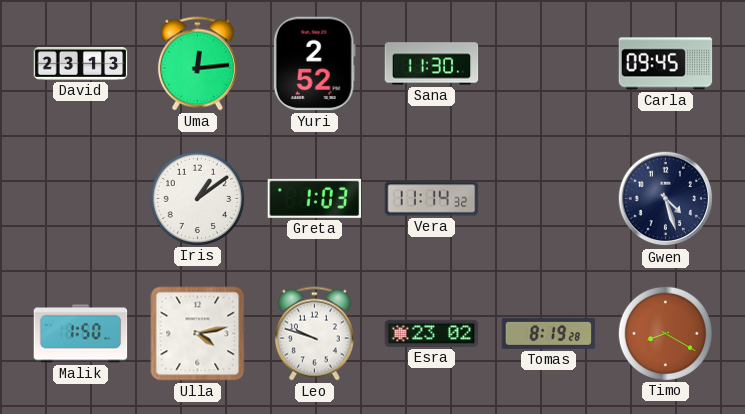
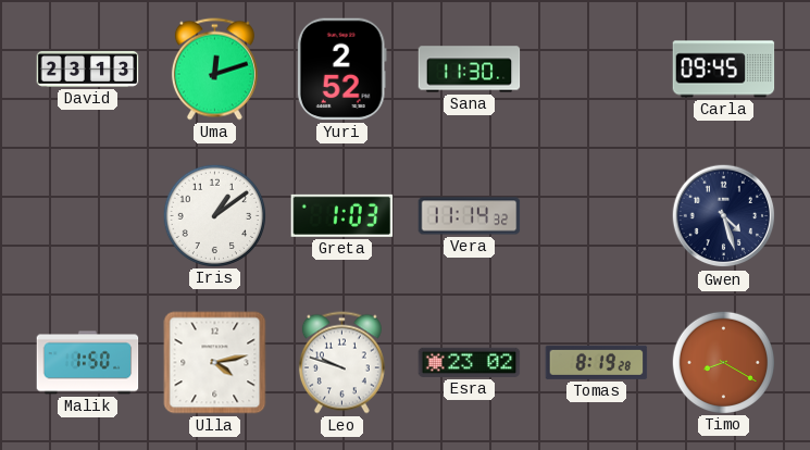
Uma: 12:14 -> 12:12 (214, 70)
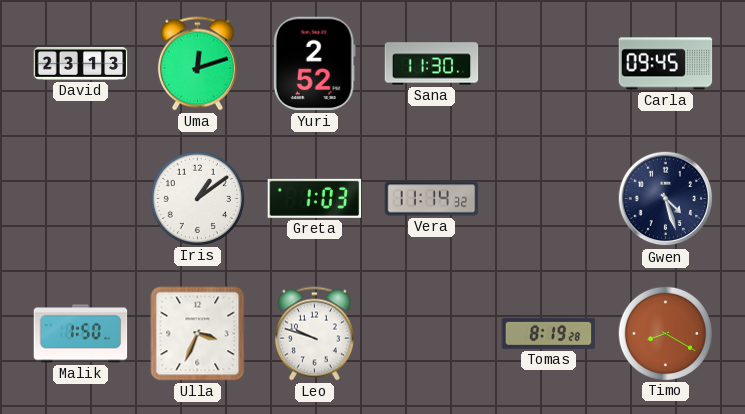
Ulla: 4:13 -> 3:34 (198, 334)
Esra: 23:02 -> none (470, 362)
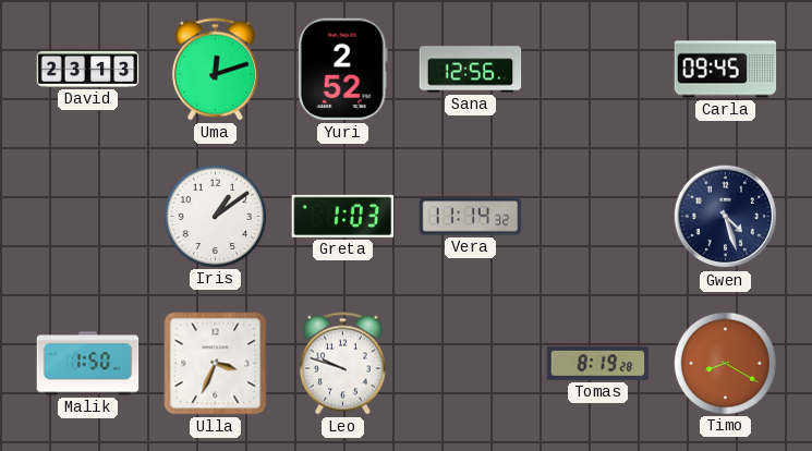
Sana: 11:30 -> 12:56 (471, 70)
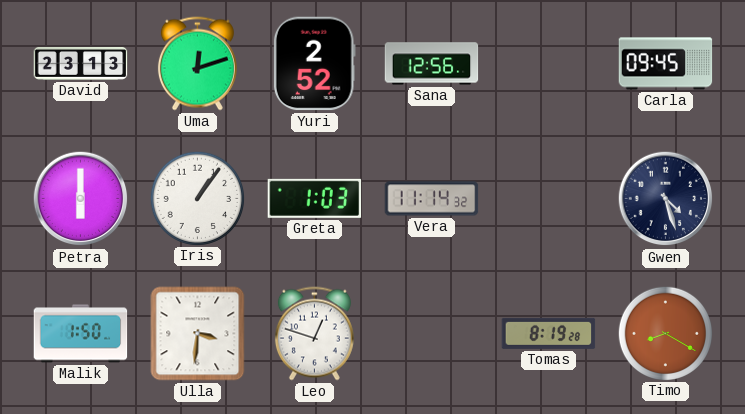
Petra: none -> 6:00 (81, 199)
Iris: 1:09 -> 1:06 (197, 198)
Ulla: 3:34 -> 3:31 (198, 334)
Leo: 9:48 -> 12:48 (314, 334)
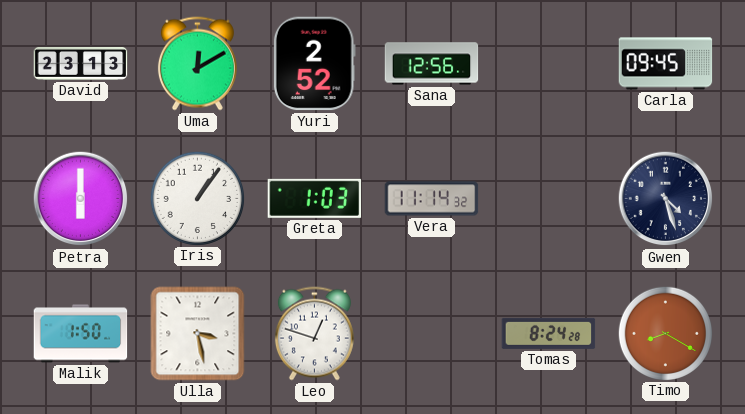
Uma: 12:12 -> 12:10 (197, 64)
Ulla: 3:31 -> 3:28 (198, 334)
Tomas: 8:19 -> 8:24 (549, 333)
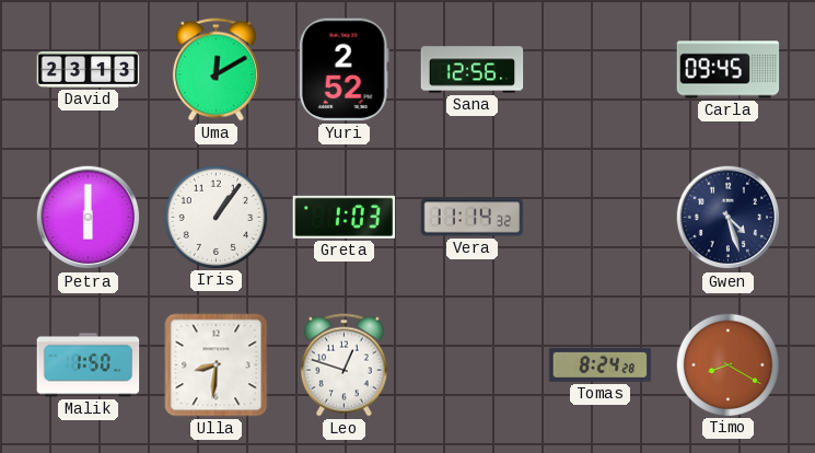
Ulla: 3:28 -> 8:31 (217, 365)
